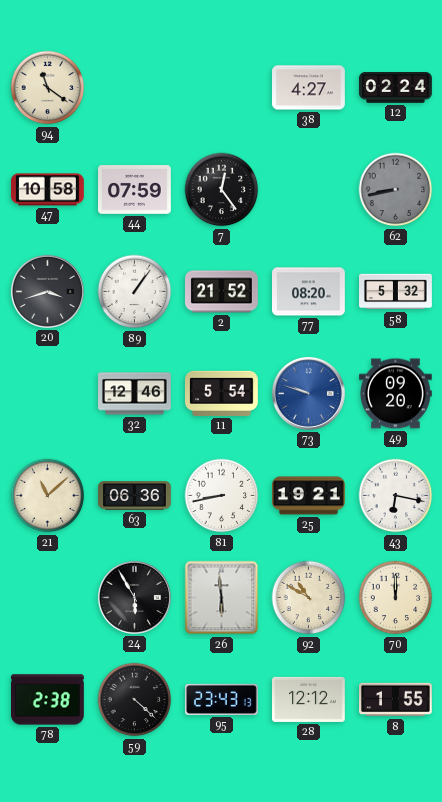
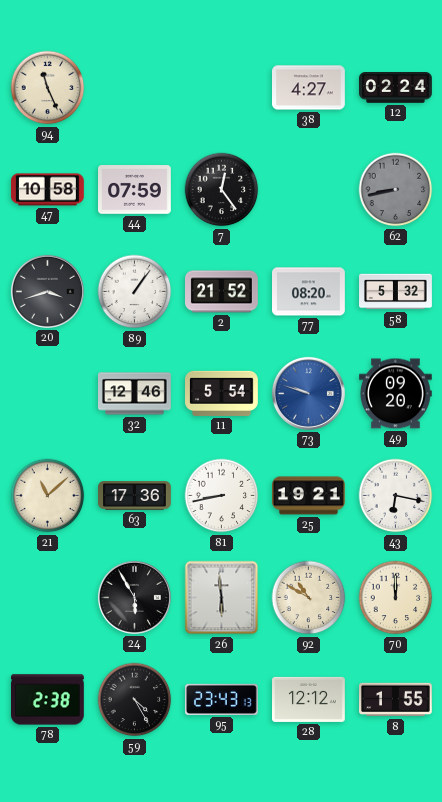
94: 11:21 -> 11:26 (48, 88)
63: 06:36 -> 17:36 (135, 496)
59: 4:22 -> 4:25 (135, 700)
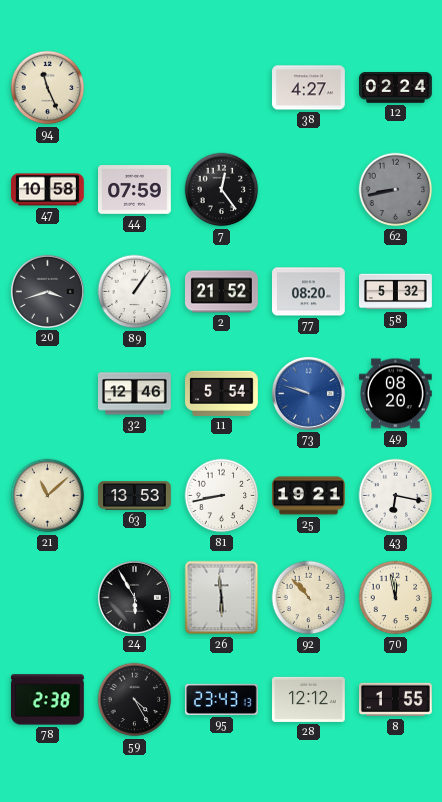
49: 09:20 -> 08:20 (396, 394)
63: 17:36 -> 13:53 (135, 496)
92: 10:50 -> 10:53 (309, 598)
70: 12:00 -> 11:58 (396, 598)
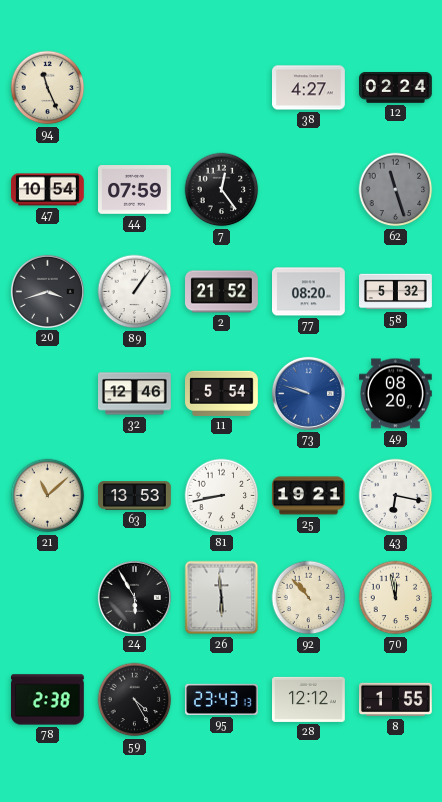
47: 10:58 -> 10:54 (48, 190)
62: 8:43 -> 11:27 (396, 190)
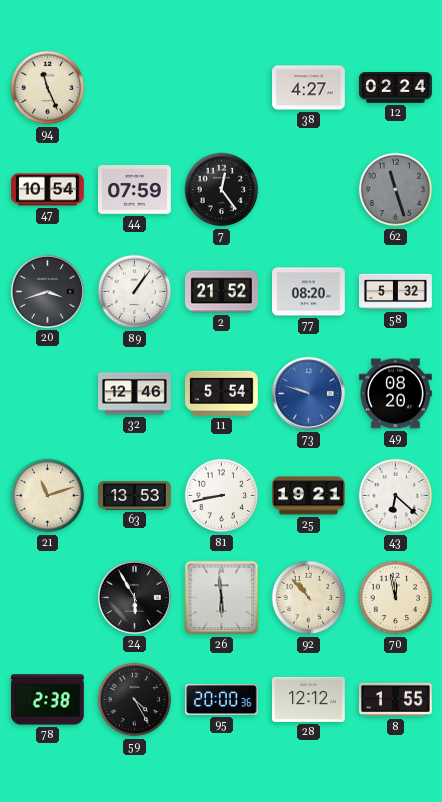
21: 11:08 -> 11:12 (48, 496)
43: 6:17 -> 6:22 (396, 496)
95: 23:43 -> 20:00 (222, 699)
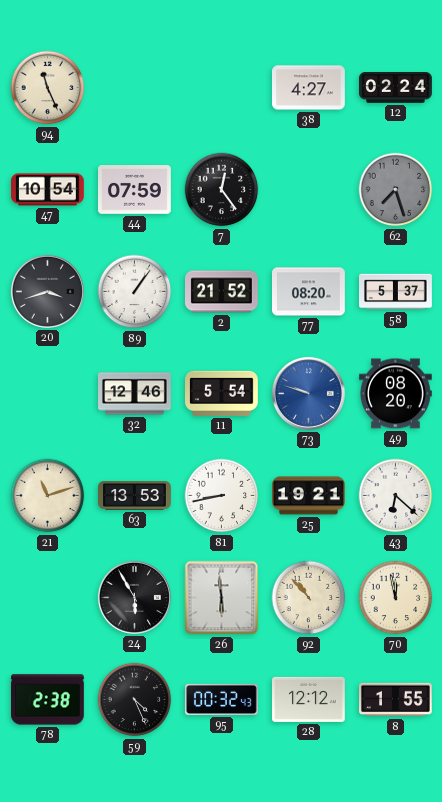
62: 11:27 -> 7:27 (396, 190)
58: 5:32 -> 5:37 (396, 292)
59: 4:25 -> 4:26 (135, 700)
95: 20:00 -> 00:32 (222, 699)
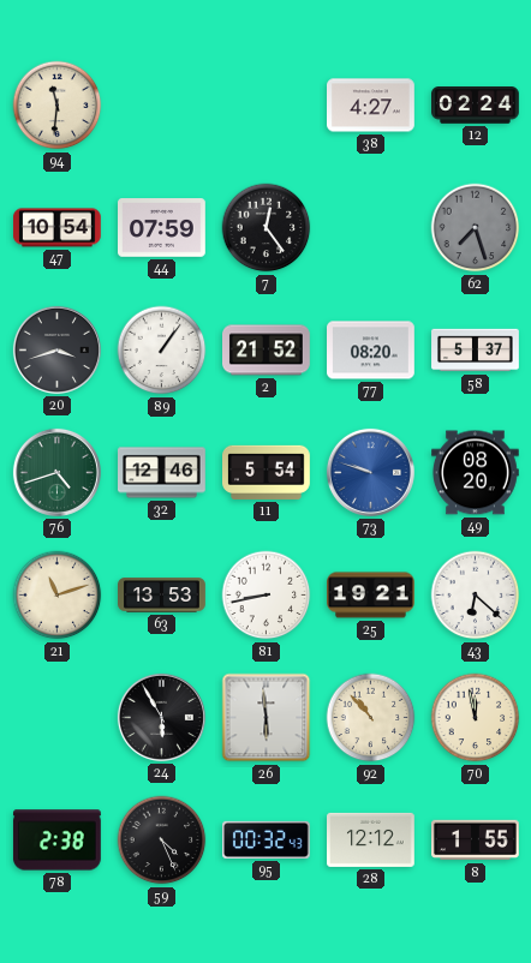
94: 11:26 -> 11:31 (58, 106)
76: none -> 4:42 (56, 472)
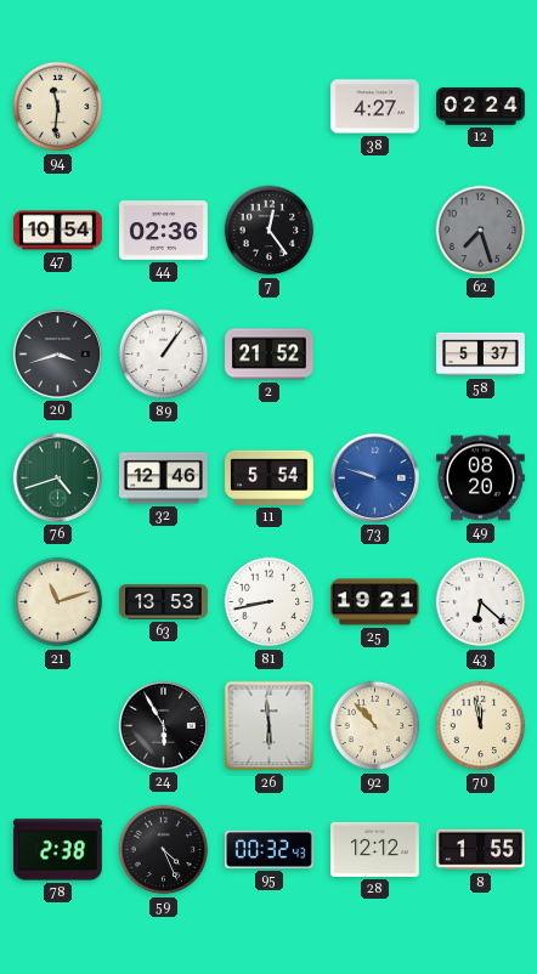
44: 07:59 -> 02:36 (164, 231)
77: 08:20 -> none (371, 351)
